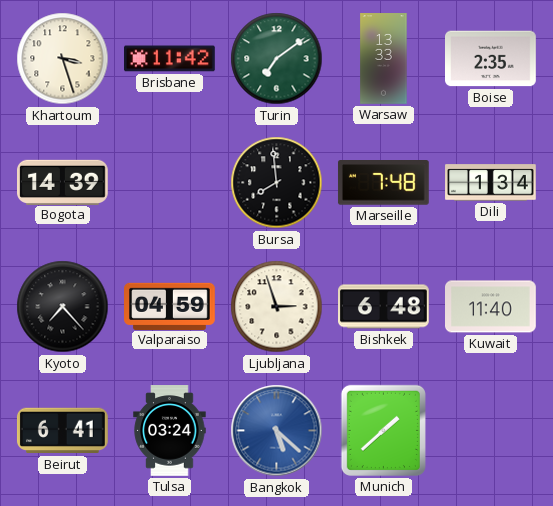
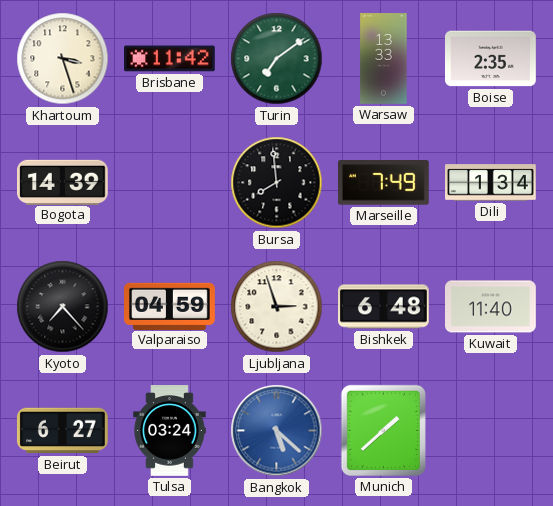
Marseille: 7:48 -> 7:49 (383, 183)
Beirut: 6:41 -> 6:27 (62, 431)
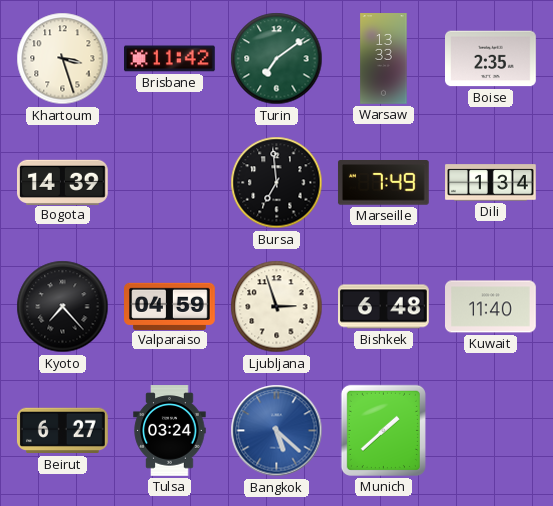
Bursa: 7:59 -> 6:59 (277, 183)
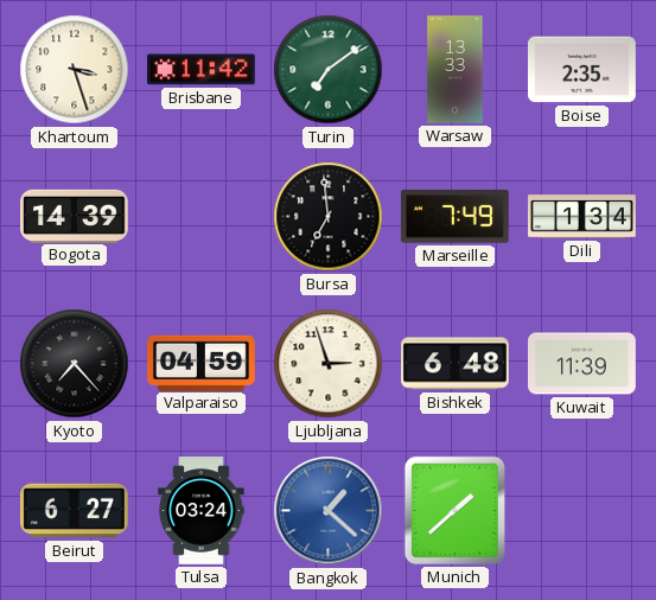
Kuwait: 11:40 -> 11:39 (582, 364)
Bangkok: 5:22 -> 1:22 (329, 511)
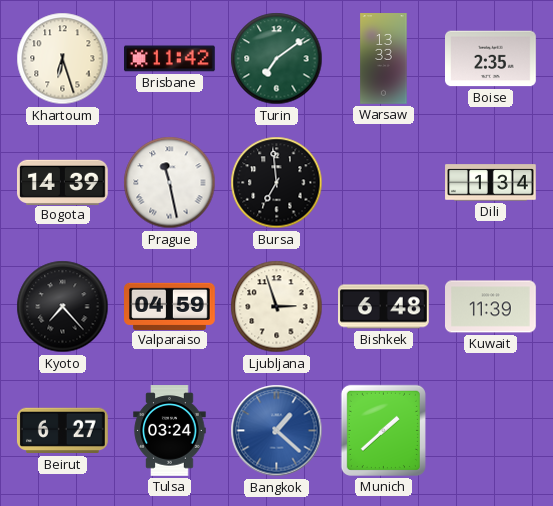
Khartoum: 3:27 -> 6:27 (63, 59)
Prague: none -> 11:28 (170, 183)
Marseille: 7:49 -> none (454, 217)
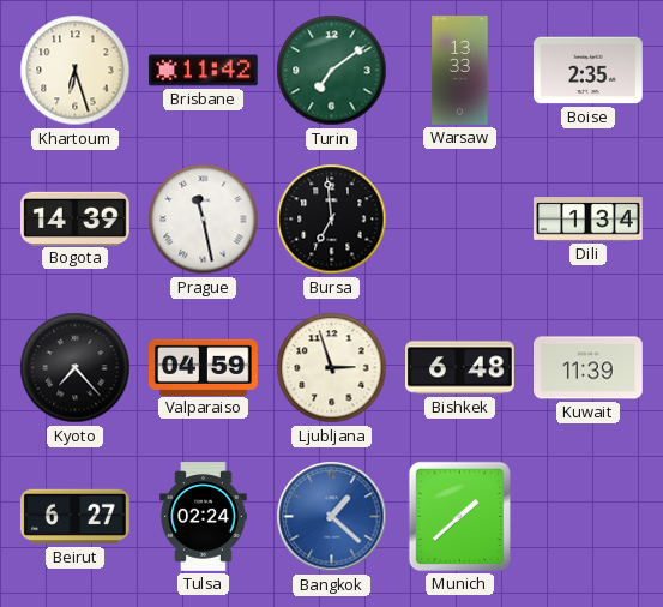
Tulsa: 03:24 -> 02:24 (204, 517)
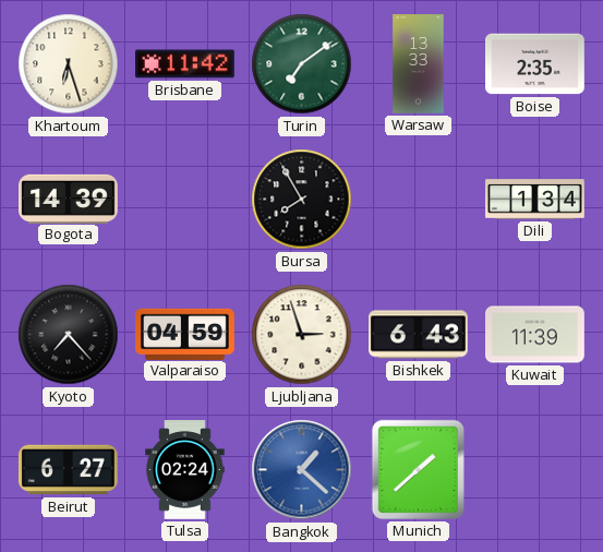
Prague: 11:28 -> none (204, 220)
Bursa: 6:59 -> 7:55 (302, 200)
Bishkek: 6:48 -> 6:43 (419, 335)
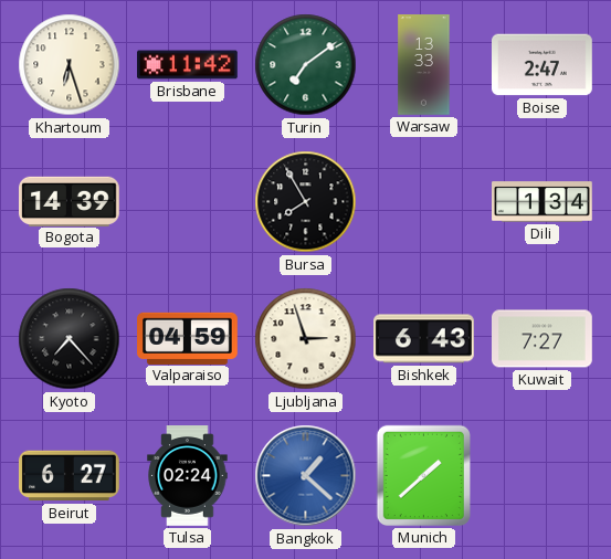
Boise: 2:35 -> 2:47 (542, 65)
Kuwait: 11:39 -> 7:27 (542, 339)
